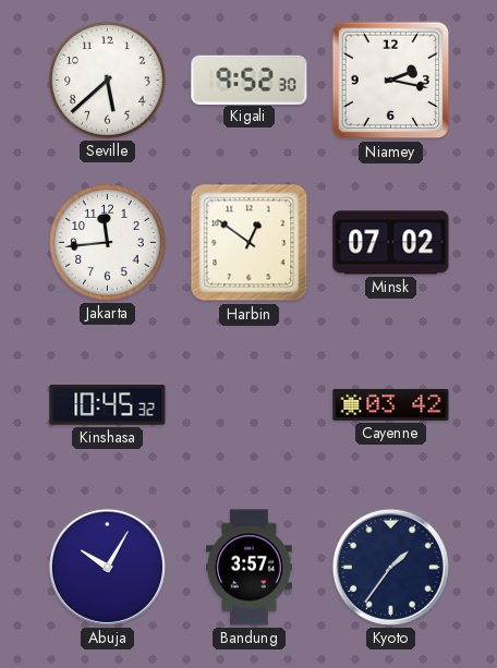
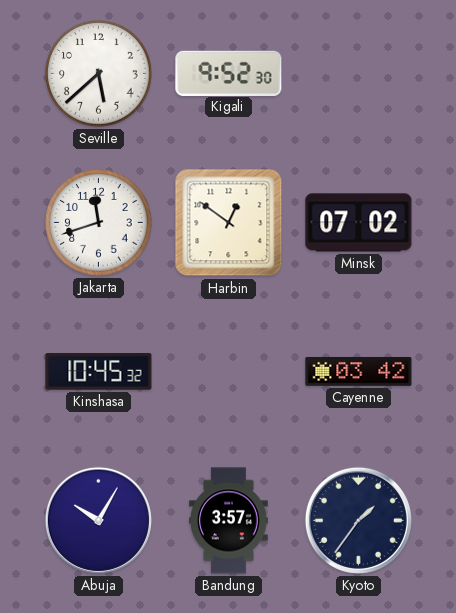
Niamey: 2:17 -> none (391, 81)
Jakarta: 11:44 -> 11:42 (99, 223)
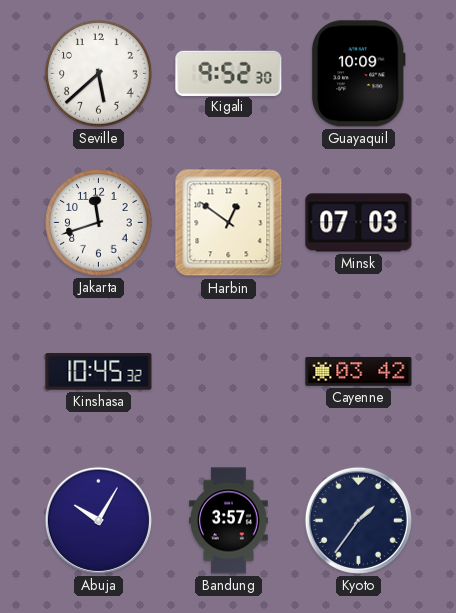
Guayaquil: none -> 10:09 (358, 74)
Minsk: 07:02 -> 07:03 (359, 223)
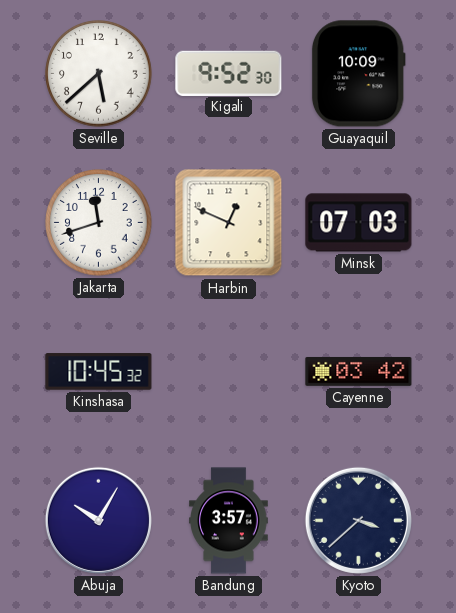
Harbin: 12:51 -> 12:49 (229, 223)
Kyoto: 1:36 -> 3:38 (358, 520)
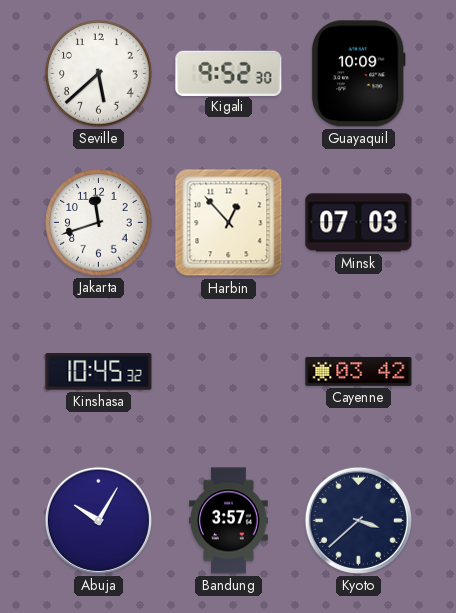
Harbin: 12:49 -> 12:53 (229, 223)
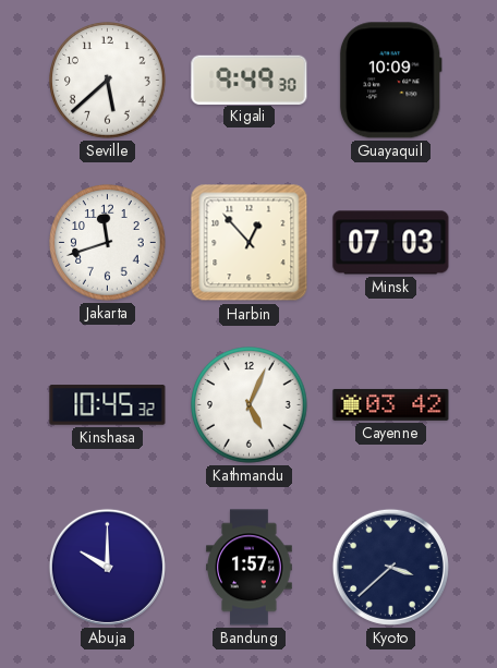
Kigali: 9:52 -> 9:49 (250, 80)
Kathmandu: none -> 5:04 (250, 405)
Abuja: 10:05 -> 10:00 (107, 567)
Bandung: 3:57 -> 1:57 (250, 568)
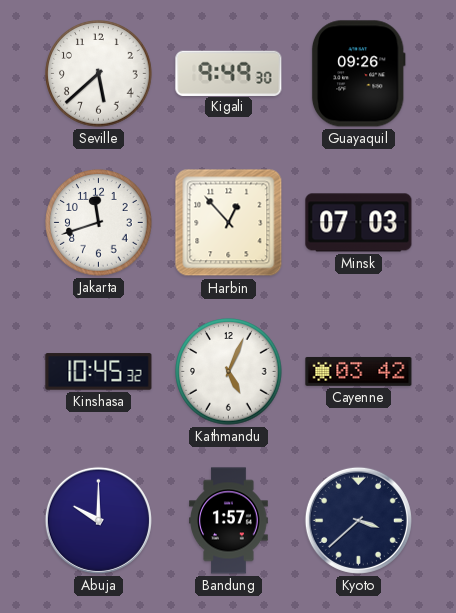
Guayaquil: 10:09 -> 09:26 (358, 74)
